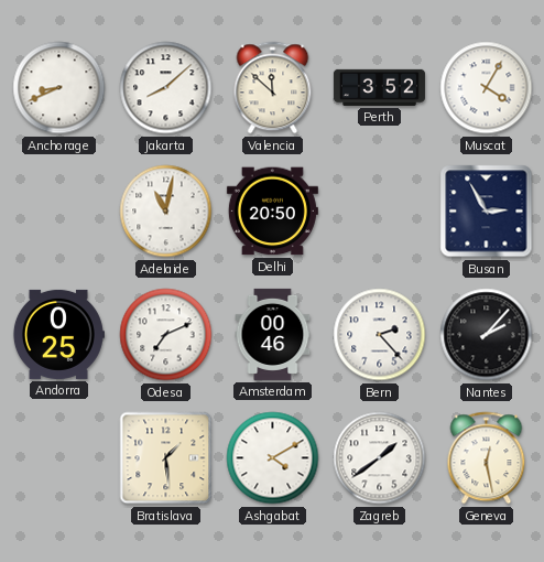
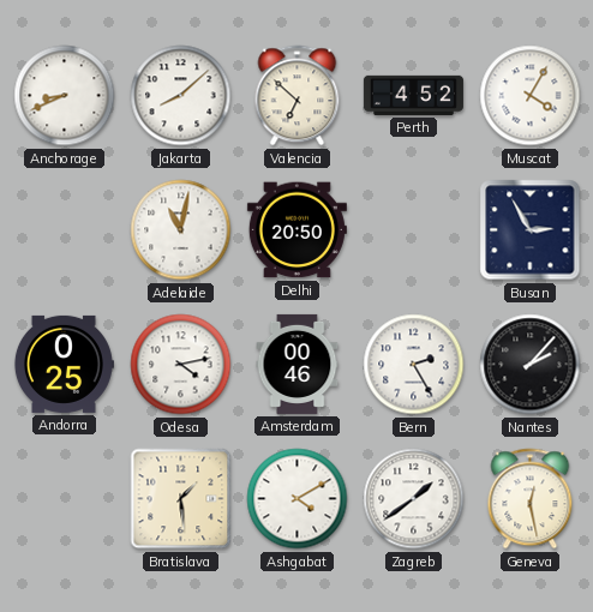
Valencia: 11:52 -> 6:52 (298, 96)
Perth: 3:52 -> 4:52 (413, 95)
Odesa: 7:11 -> 4:13 (181, 365)
Bern: 2:23 -> 2:25 (414, 365)
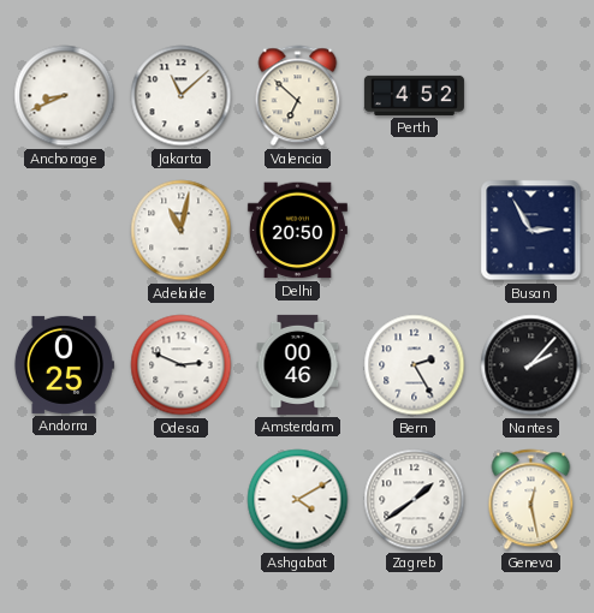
Jakarta: 8:08 -> 11:08 (182, 96)
Muscat: 4:05 -> none (531, 96)
Odesa: 4:13 -> 2:49 (182, 365)
Bratislava: 1:29 -> none (181, 499)
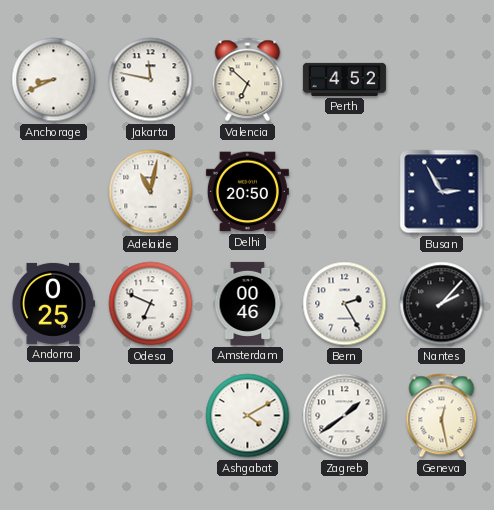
Jakarta: 11:08 -> 11:47 (151, 80)
Odesa: 2:49 -> 6:49 (151, 304)
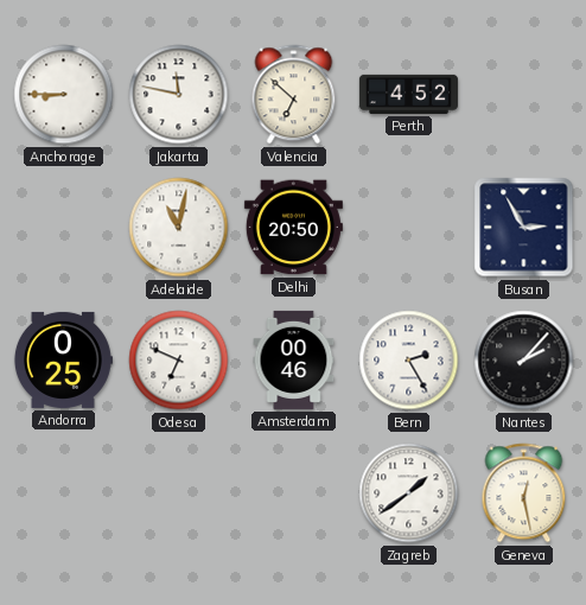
Anchorage: 8:41 -> 8:45 (64, 95)
Ashgabat: 4:10 -> none (248, 416)
